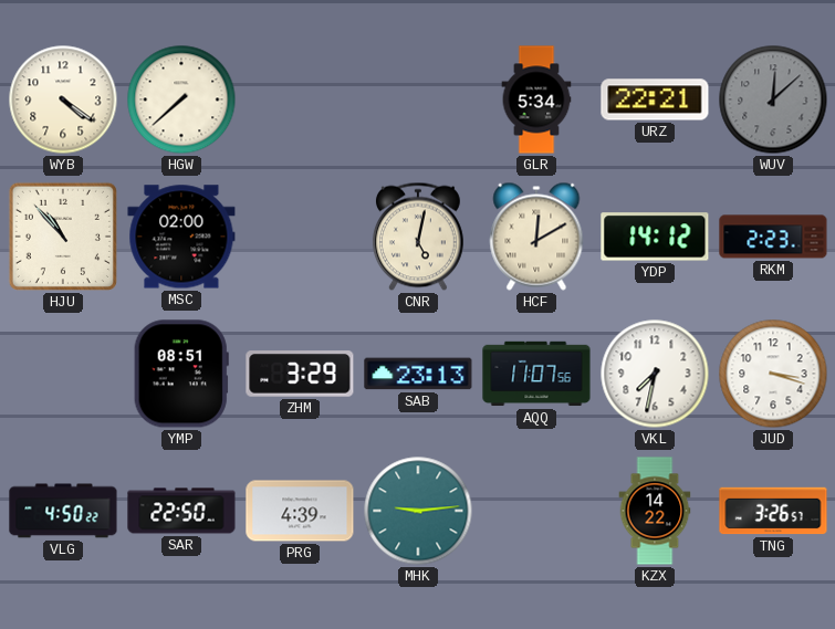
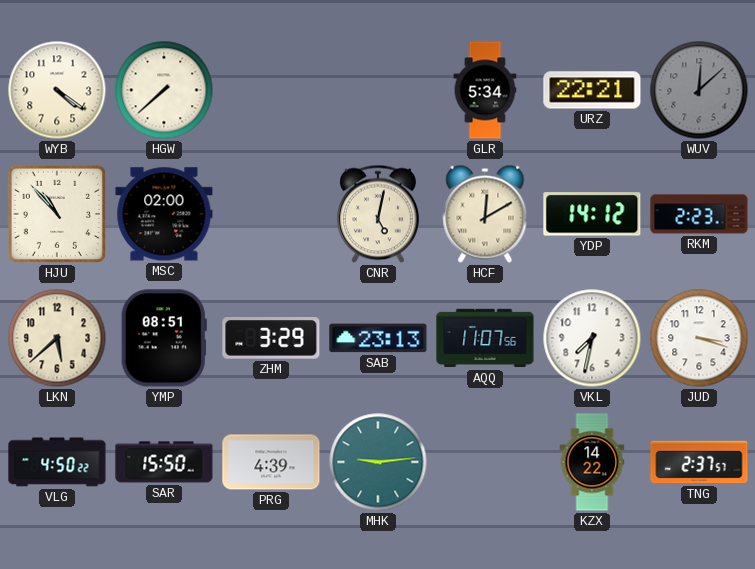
LKN: none -> 5:38 (57, 338)
SAR: 22:50 -> 15:50 (164, 462)
TNG: 3:26 -> 2:37 (699, 462)
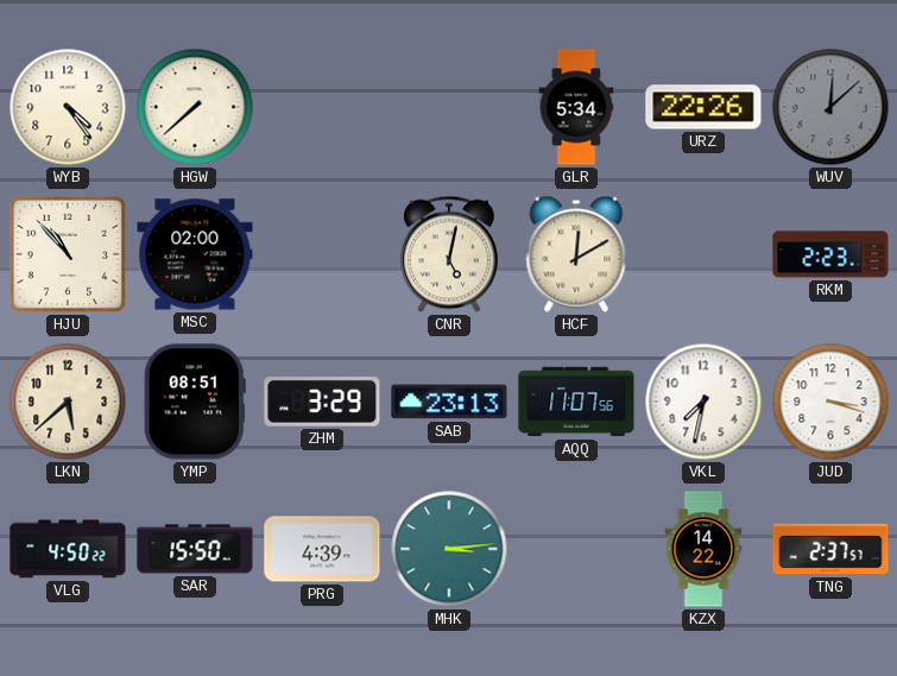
WYB: 4:21 -> 4:24 (68, 107)
URZ: 22:21 -> 22:26 (703, 107)
YDP: 14:12 -> none (592, 214)
MHK: 9:14 -> 3:14 (449, 549)
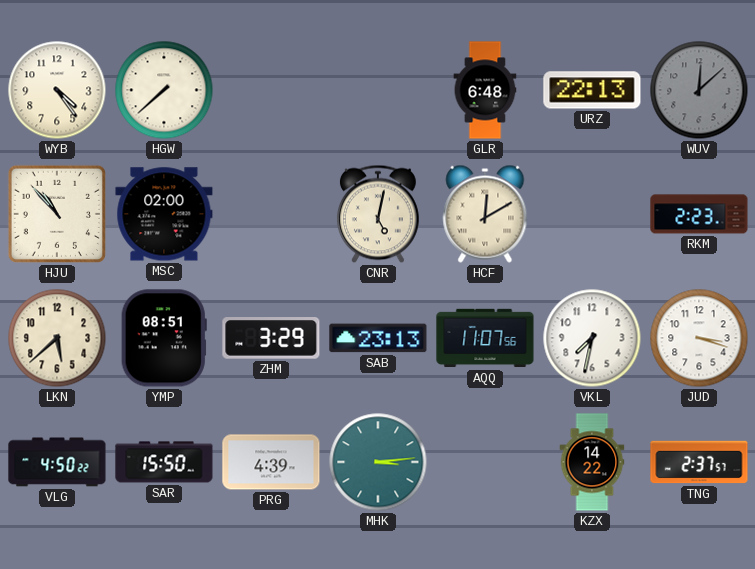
GLR: 5:34 -> 6:48 (485, 90)
URZ: 22:26 -> 22:13 (592, 90)
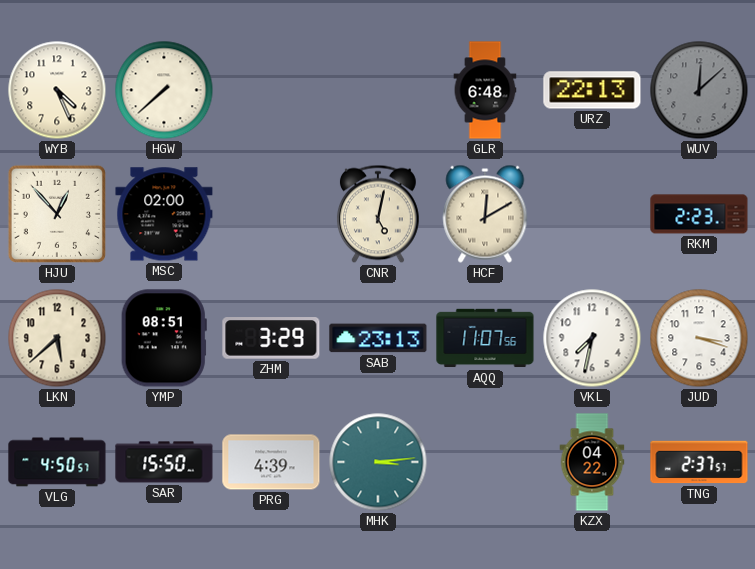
WYB: 4:24 -> 4:26 (57, 90)
HJU: 10:53 -> 12:53 (57, 214)
VLG: 4:50:22 -> 4:50:57 (57, 462)
KZX: 14:22 -> 04:22 (592, 462)
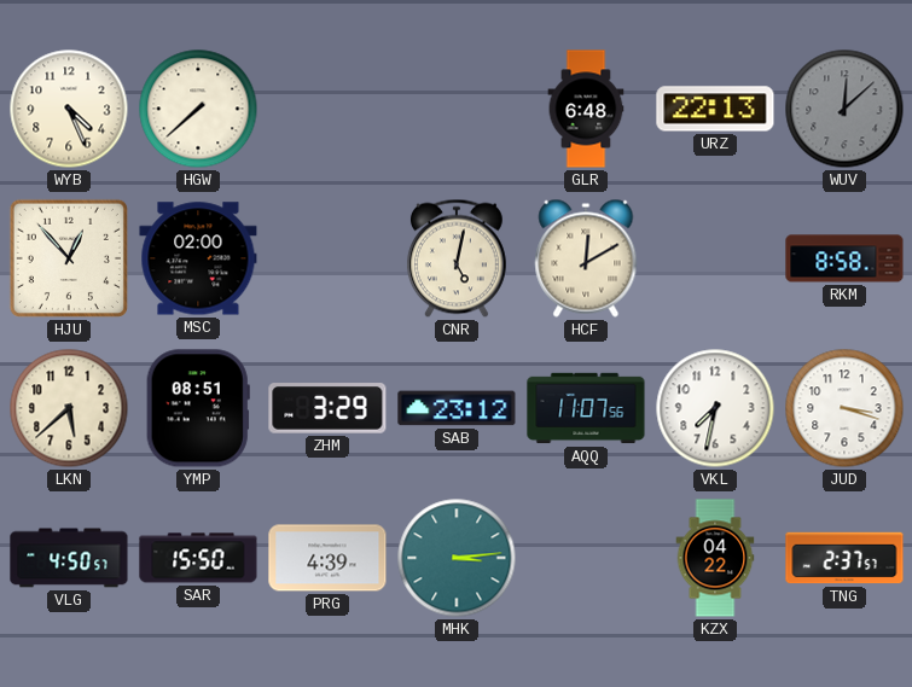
RKM: 2:23 -> 8:58 (844, 258)
SAB: 23:13 -> 23:12 (457, 408)
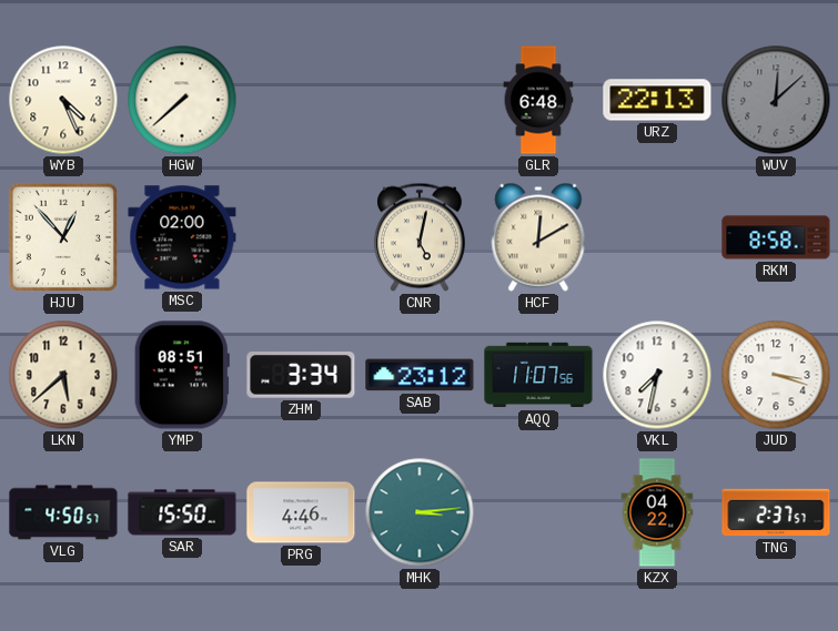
ZHM: 3:29 -> 3:34 (301, 375)
PRG: 4:39 -> 4:46 (301, 512)
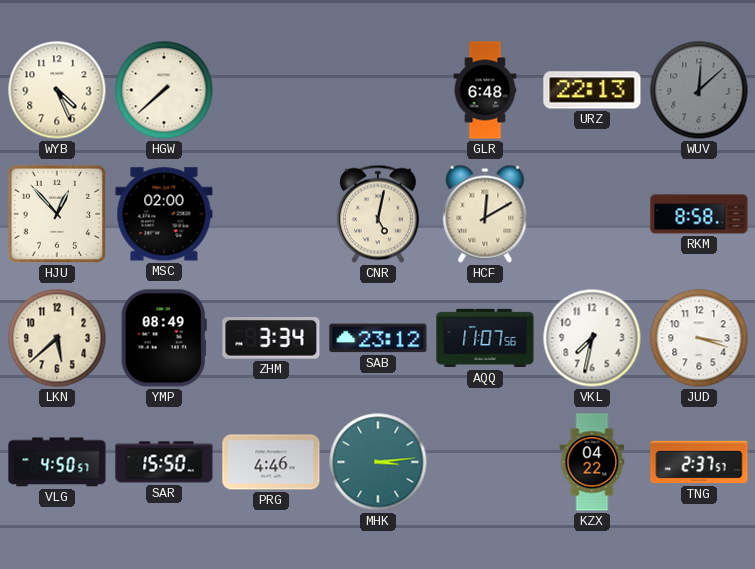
YMP: 08:51 -> 08:49 (164, 338)
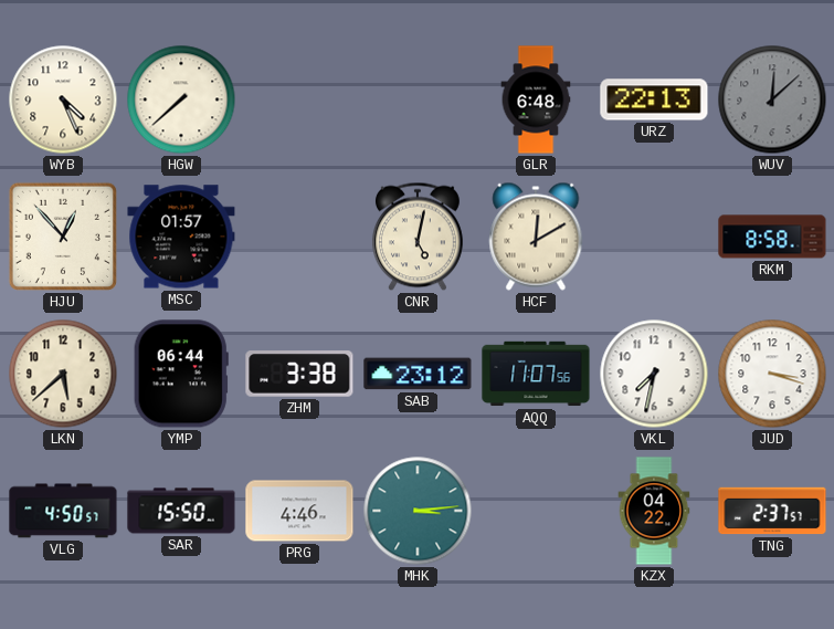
MSC: 02:00 -> 01:57 (181, 237)
YMP: 08:49 -> 06:44 (181, 374)
ZHM: 3:34 -> 3:38 (299, 374)
